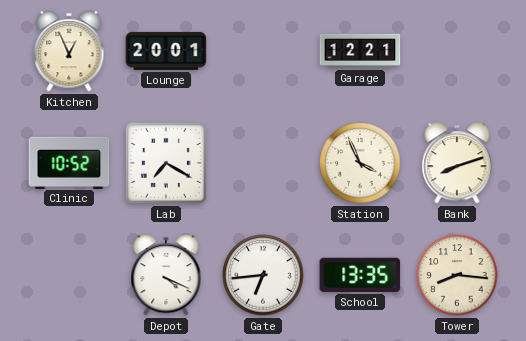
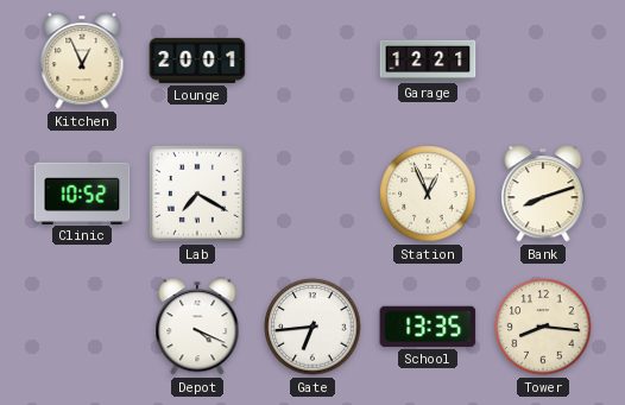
Station: 3:56 -> 12:56 (428, 194)
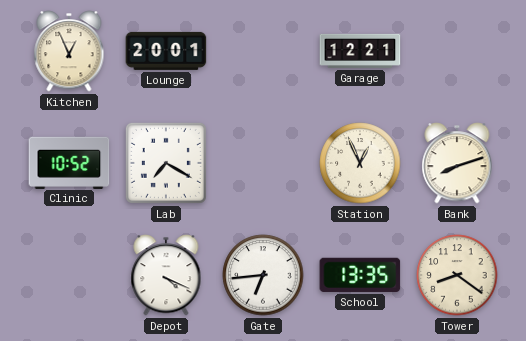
Tower: 8:16 -> 8:21 (457, 275)
